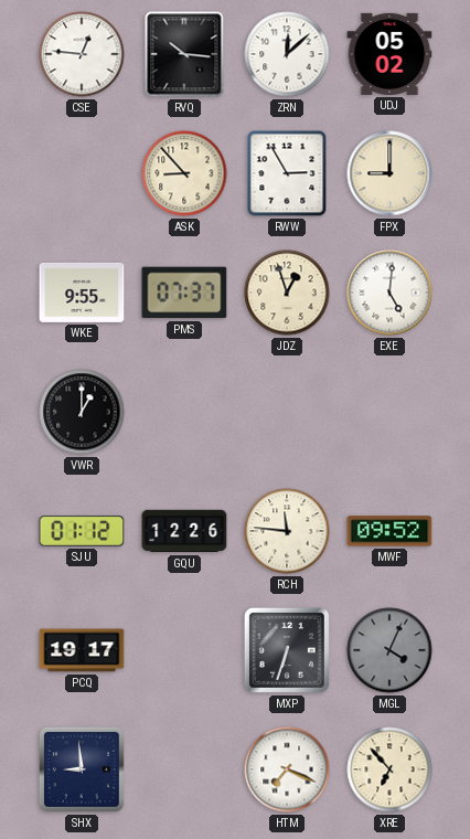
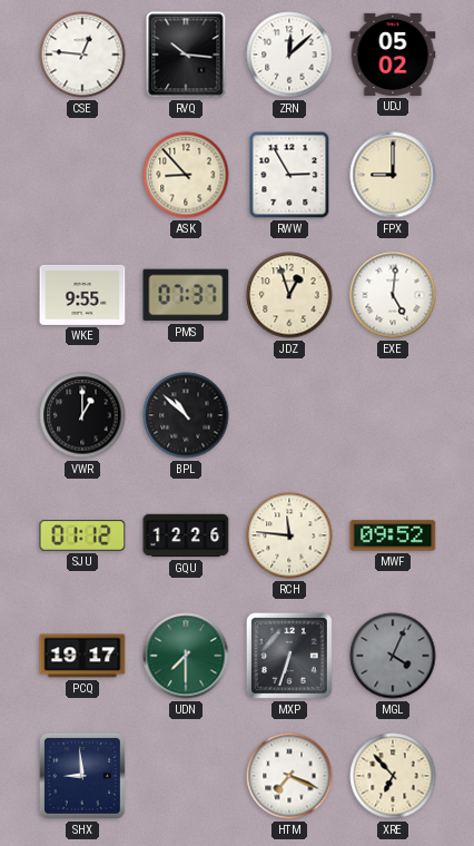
BPL: none -> 10:52 (186, 415)
UDN: none -> 7:30 (186, 656)
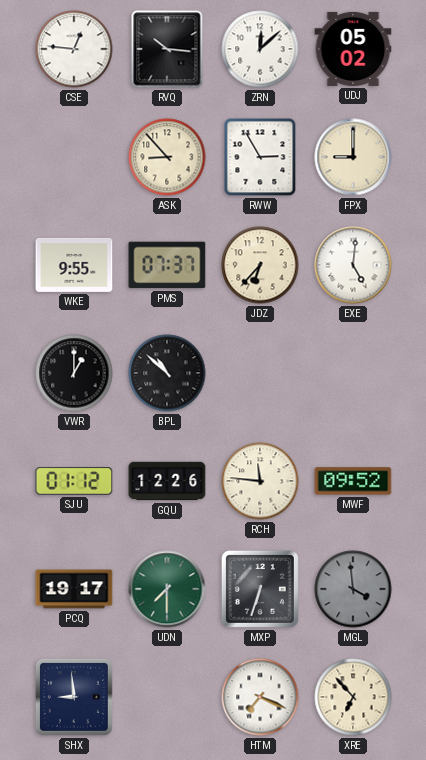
JDZ: 12:57 -> 6:37 (260, 265)
MGL: 4:04 -> 3:59 (353, 589)
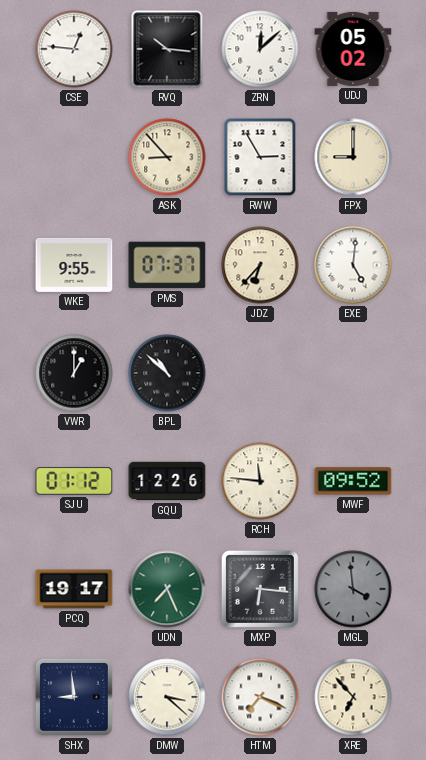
UDN: 7:30 -> 7:26 (167, 589)
MXP: 6:33 -> 6:16 (260, 589)
DMW: none -> 3:22 (167, 697)
